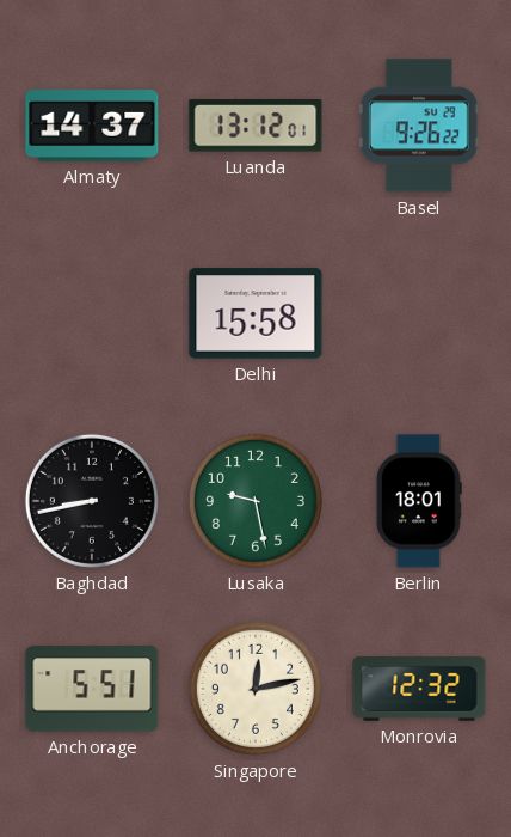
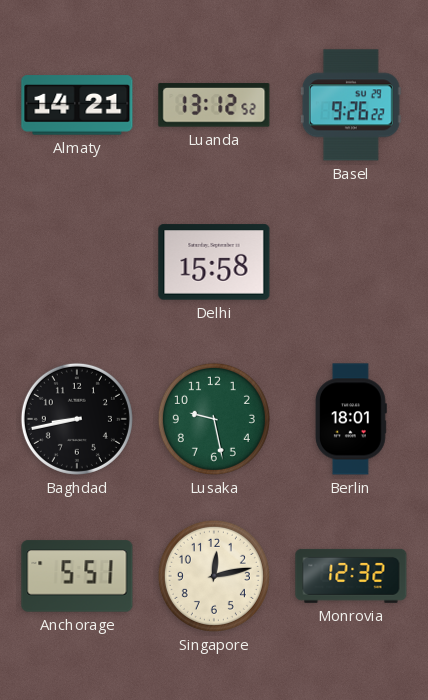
Almaty: 14:37 -> 14:21 (77, 105)
Luanda: 13:12:01 -> 13:12:52 (214, 105)
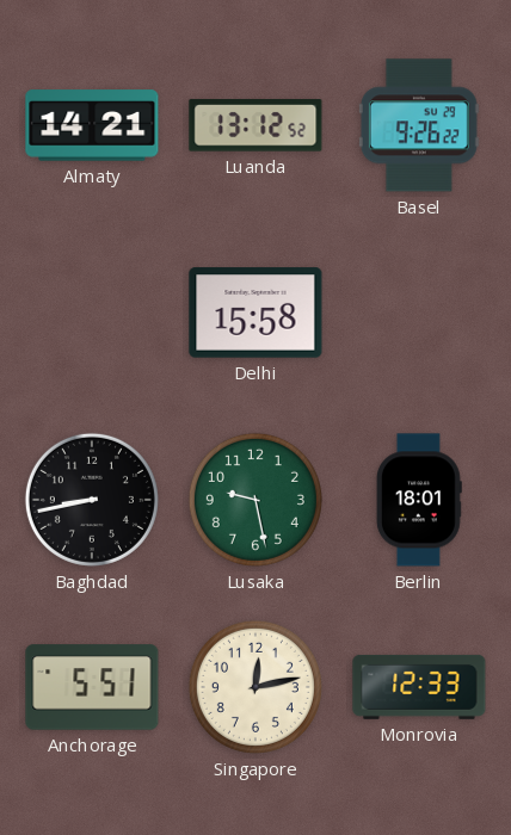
Monrovia: 12:32 -> 12:33 (419, 687)
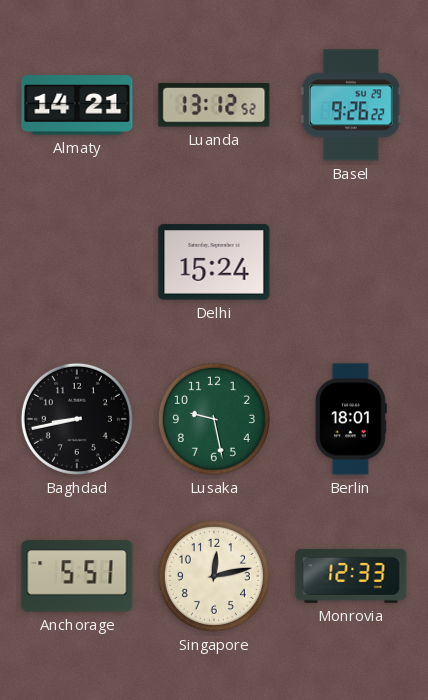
Delhi: 15:58 -> 15:24 (214, 262)
